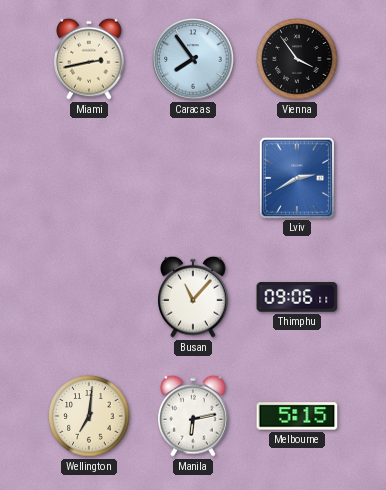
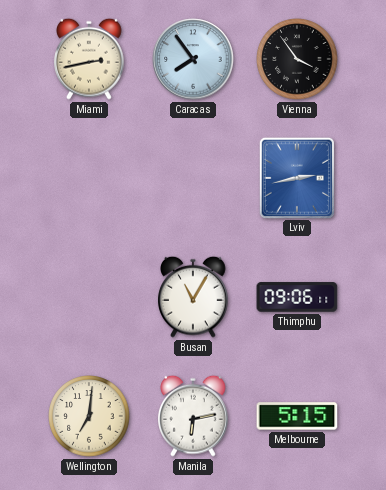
Lviv: 2:40 -> 2:43 (296, 177)
Busan: 11:07 -> 11:05 (193, 297)
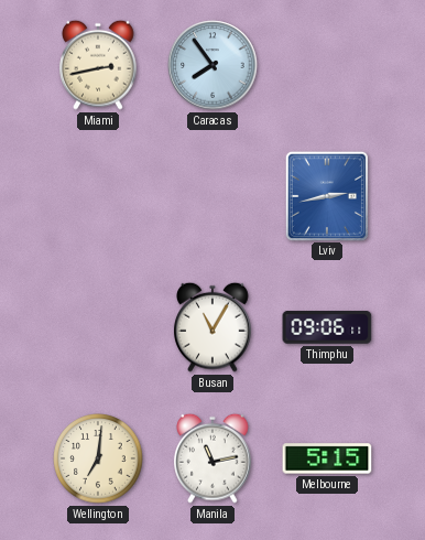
Vienna: 3:54 -> none (297, 59)
Manila: 6:13 -> 11:13 (212, 458)
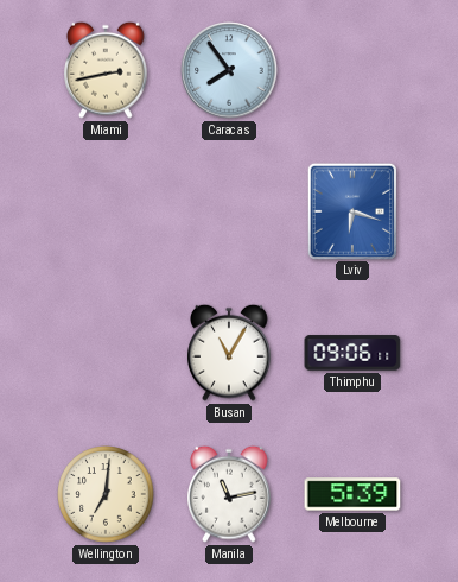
Lviv: 2:43 -> 6:18 (351, 210)
Melbourne: 5:15 -> 5:39 (352, 494)
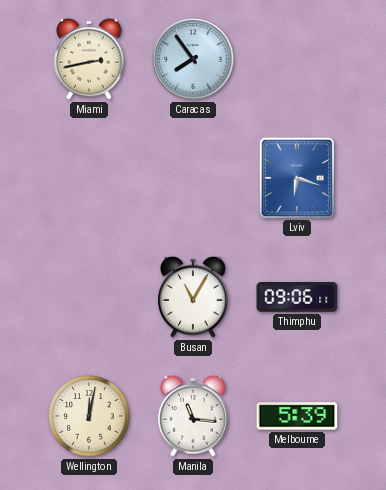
Wellington: 7:01 -> 12:02 (89, 416)
Manila: 11:13 -> 11:16 (193, 416)
